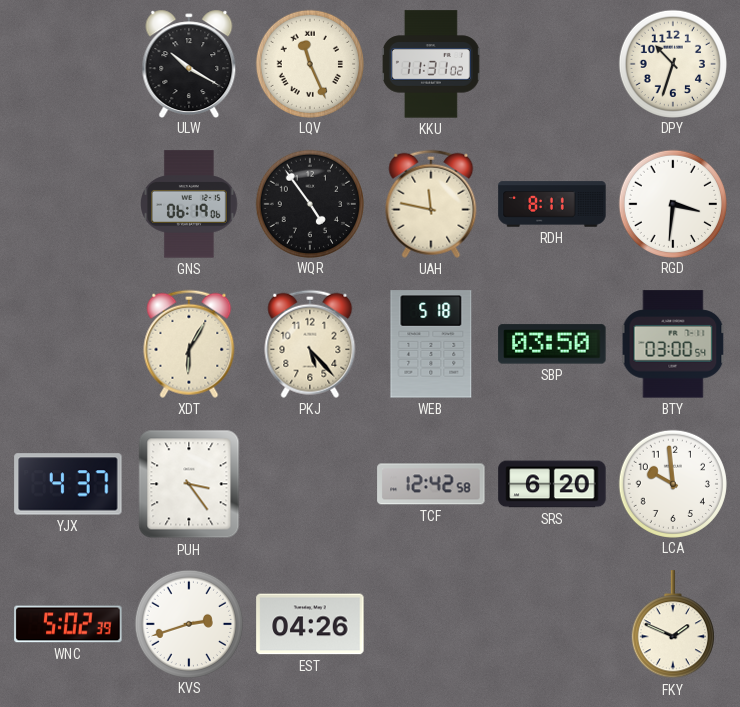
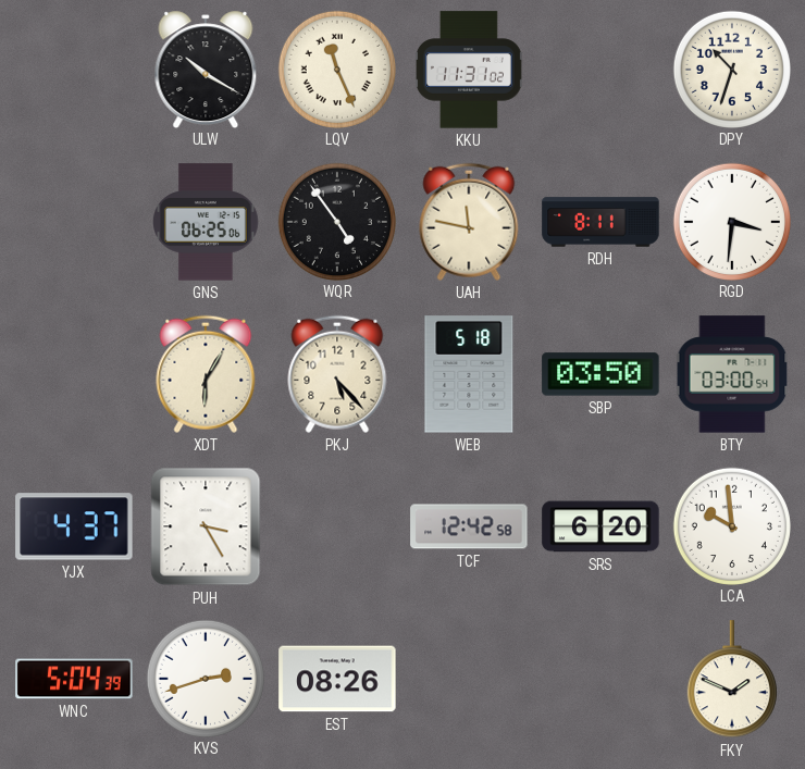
GNS: 06:19 -> 06:25 (207, 222)
PUH: 3:24 -> 3:25 (206, 526)
WNC: 5:02 -> 5:04 (74, 679)
EST: 04:26 -> 08:26 (337, 679)
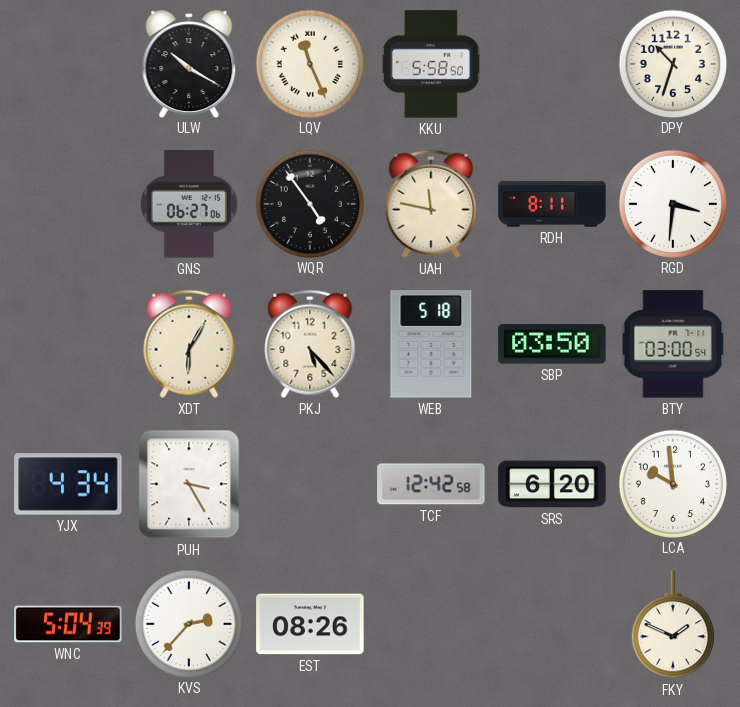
KKU: 11:31 -> 5:58 (431, 64)
GNS: 06:25 -> 06:27 (190, 204)
YJX: 4:37 -> 4:34 (68, 484)
KVS: 2:42 -> 2:37 (188, 623)
